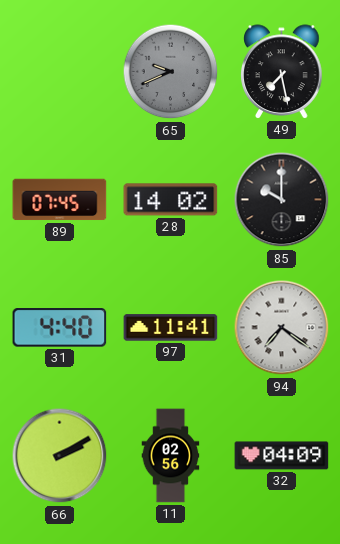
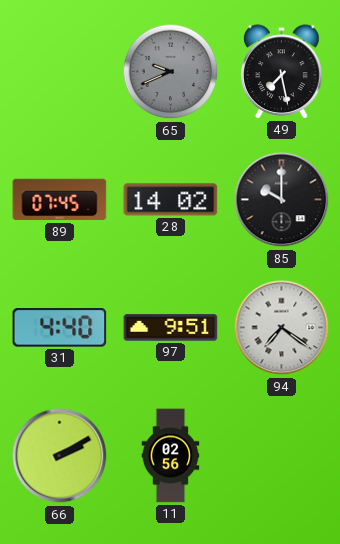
97: 11:41 -> 9:51 (171, 328)
32: 04:09 -> none (282, 456)
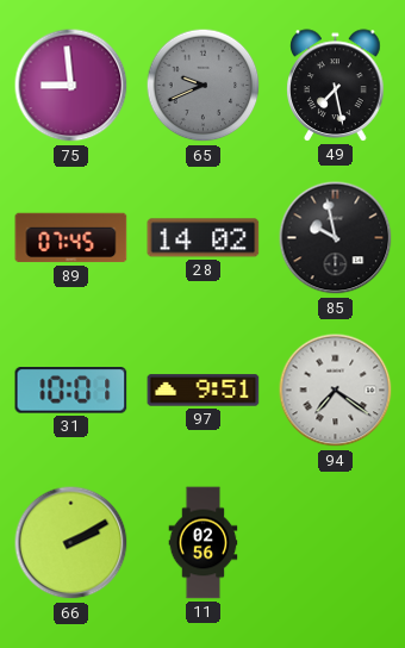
75: none -> 8:59 (71, 86)
85: 10:00 -> 9:58 (336, 238)
31: 4:40 -> 10:01 (71, 391)
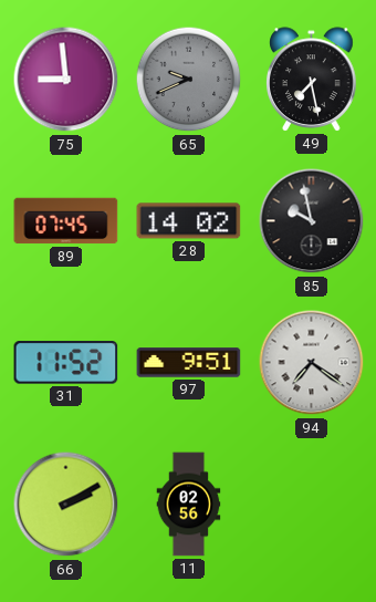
31: 10:01 -> 11:52 (66, 363)
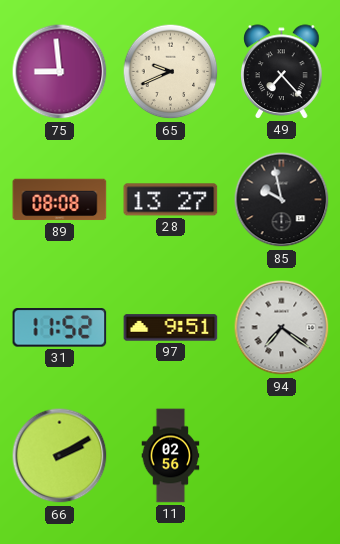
65 dial: grey -> cream (171, 72)
49: 7:28 -> 7:23 (282, 72)
89: 07:45 -> 08:08 (60, 200)
28: 14:02 -> 13:27 (171, 200)
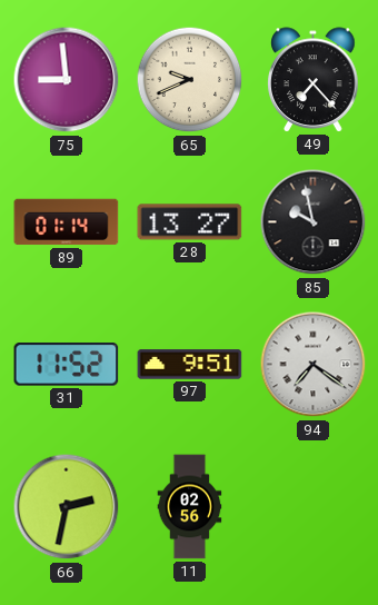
89: 08:08 -> 01:14 (67, 222)
66: 2:10 -> 2:32 (67, 507)
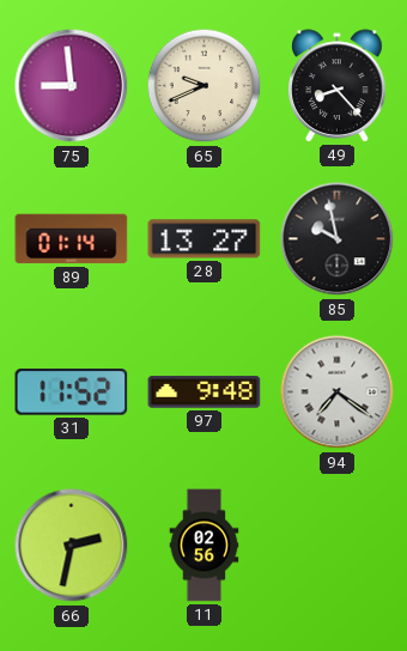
49: 7:23 -> 8:23 (338, 86)
97: 9:51 -> 9:48 (205, 393)
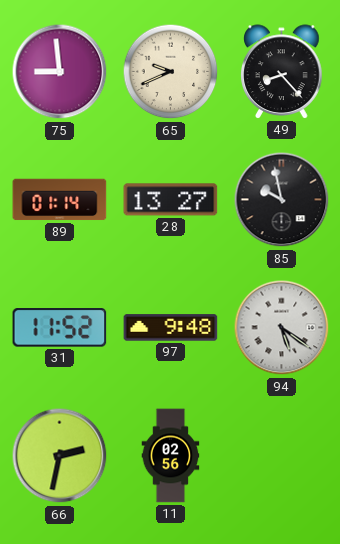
94: 7:21 -> 5:21 (282, 328)
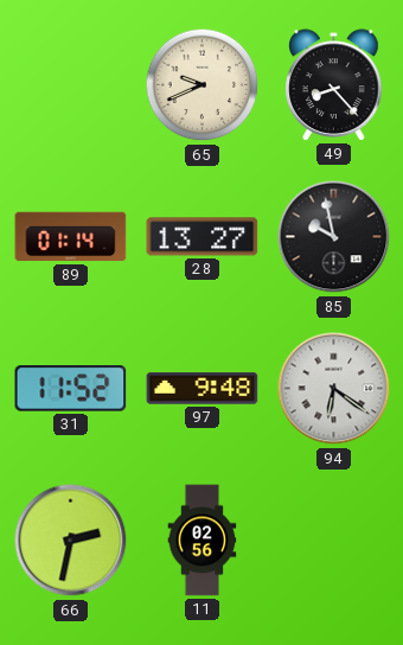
75: 8:59 -> none (60, 72)
94: 5:21 -> 6:21 (334, 389)
